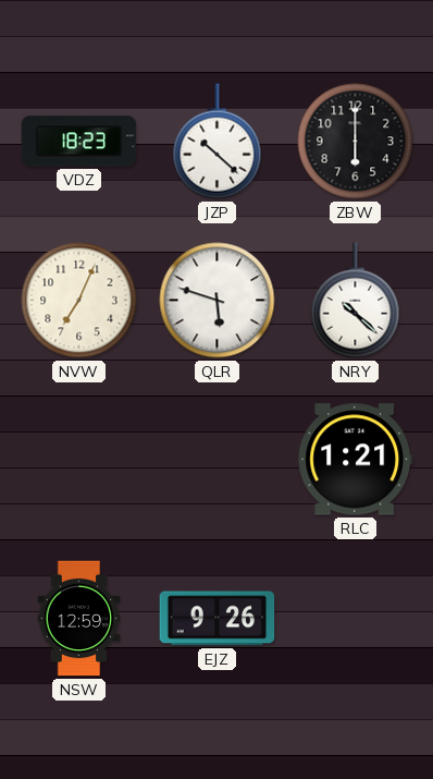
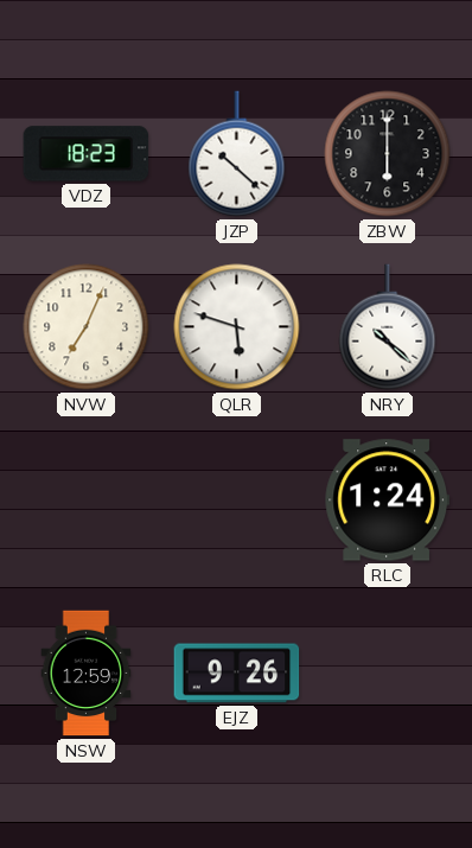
RLC: 1:21 -> 1:24 (388, 500)
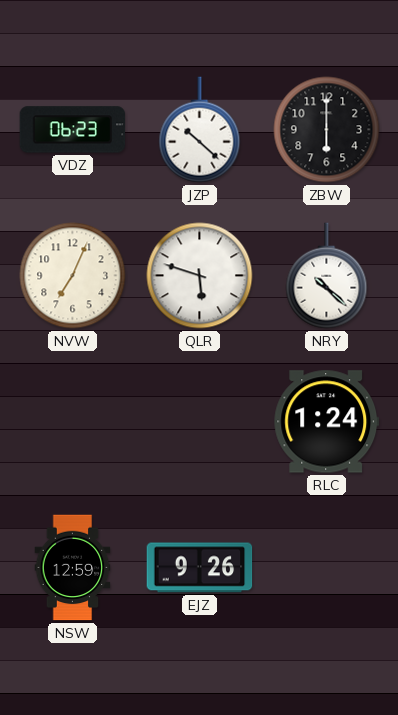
VDZ: 18:23 -> 06:23 (73, 130)
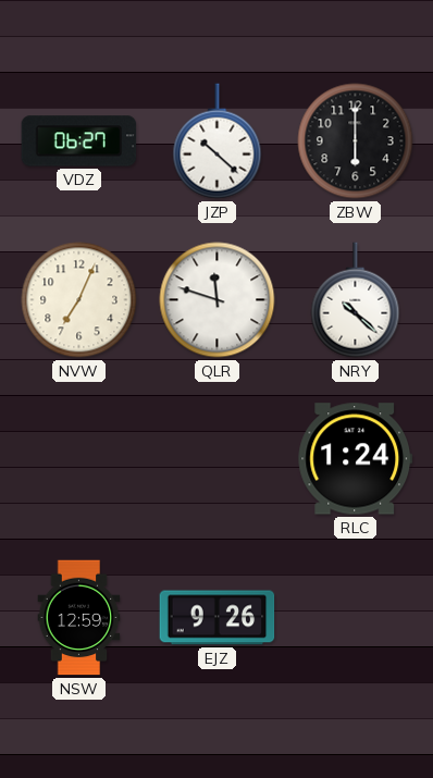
VDZ: 06:23 -> 06:27 (79, 141)
QLR: 5:48 -> 11:48 (218, 300)
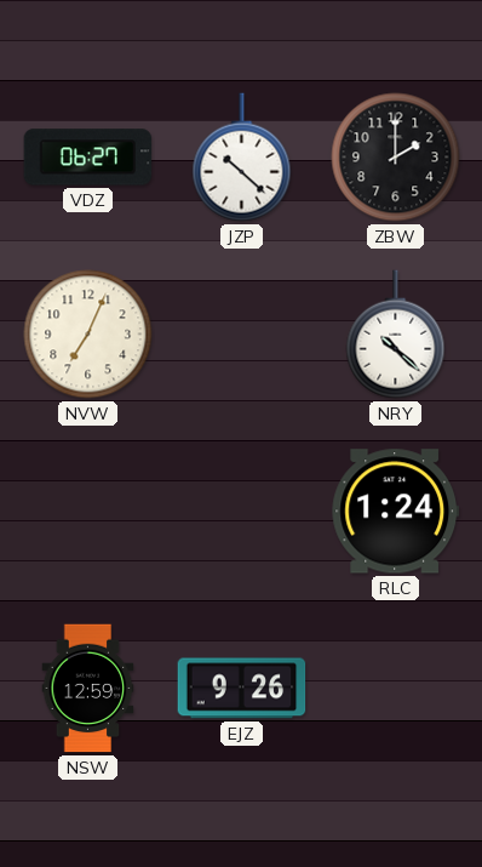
ZBW: 6:00 -> 2:00 (396, 158)
QLR: 11:48 -> none (218, 300)
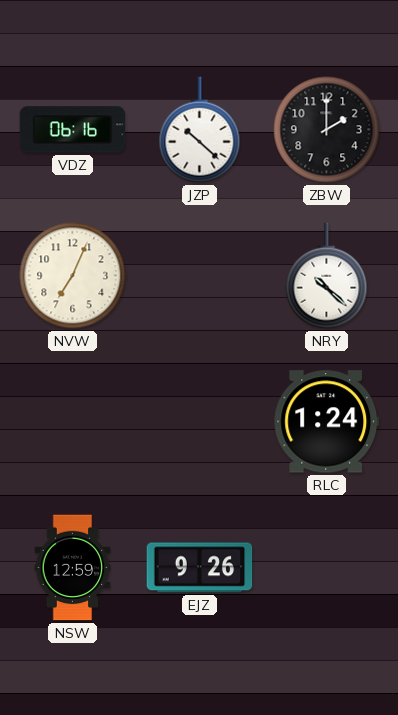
VDZ: 06:27 -> 06:16 (73, 130)
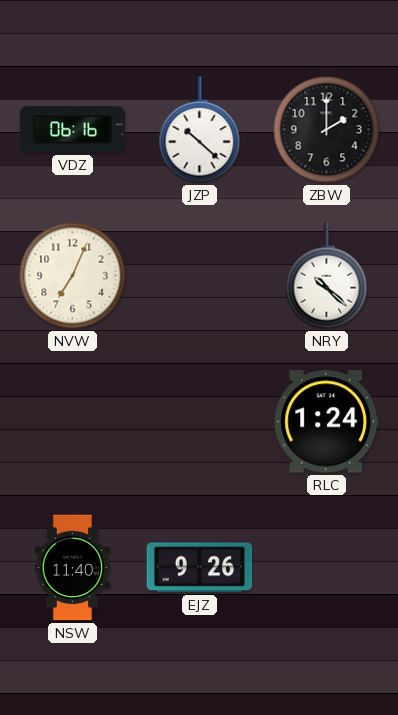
NSW: 12:59 -> 11:40 (73, 568)
